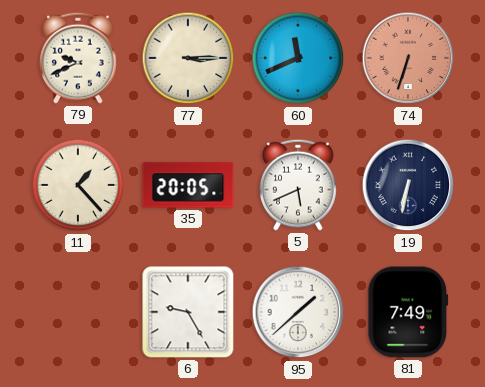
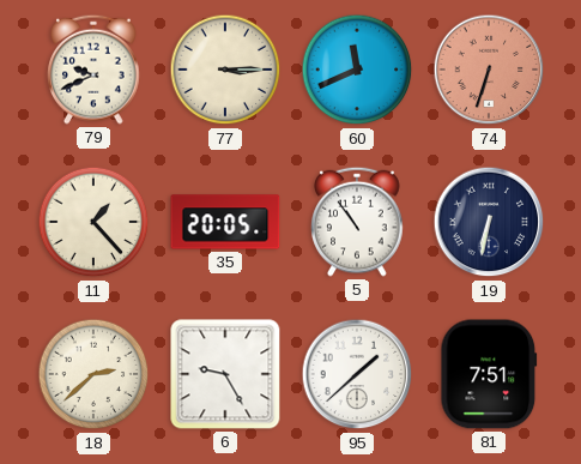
5: 5:41 -> 10:54 (357, 222)
18: none -> 2:38 (93, 374)
81: 7:49 -> 7:51 (489, 374)
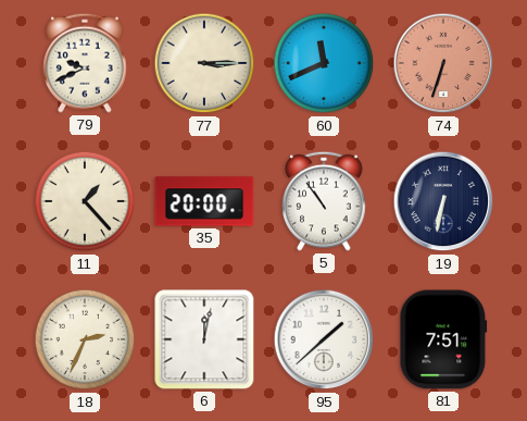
35: 20:05 -> 20:00 (204, 201)
18: 2:38 -> 2:34 (85, 339)
6: 9:25 -> 12:02 (204, 339)
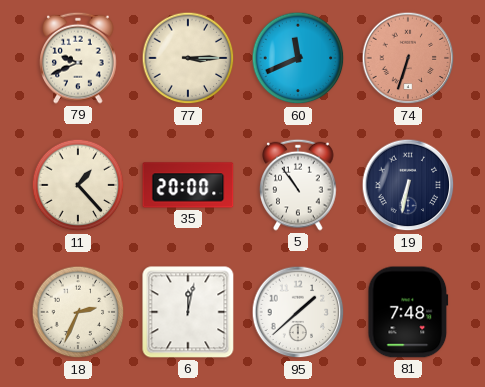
81: 7:51 -> 7:48 (408, 312)
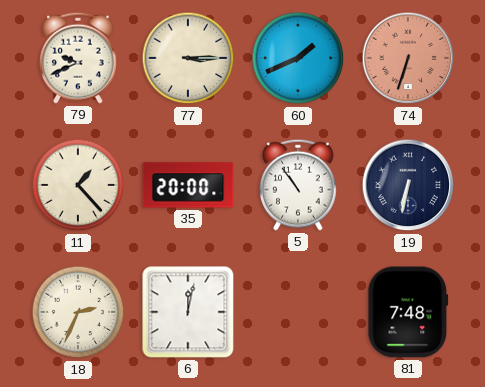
60: 11:41 -> 1:41 (298, 58)
95: 1:38 -> none (298, 312)
